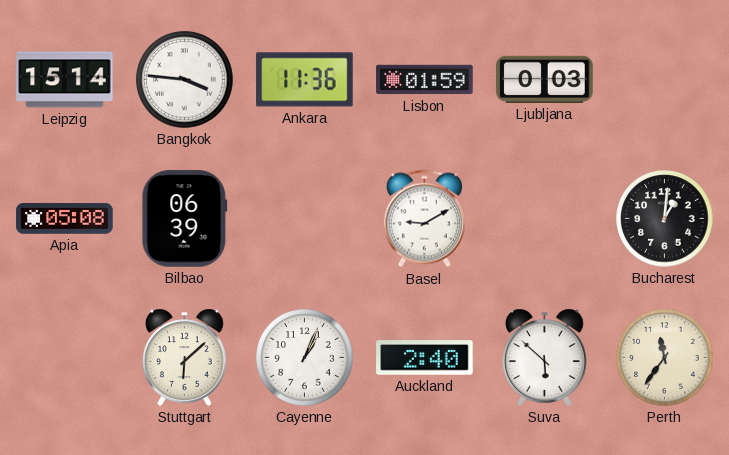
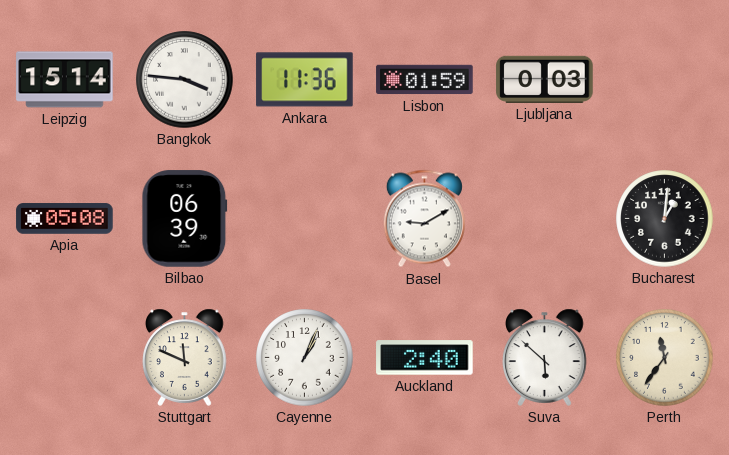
Stuttgart: 6:08 -> 11:49 (185, 357)
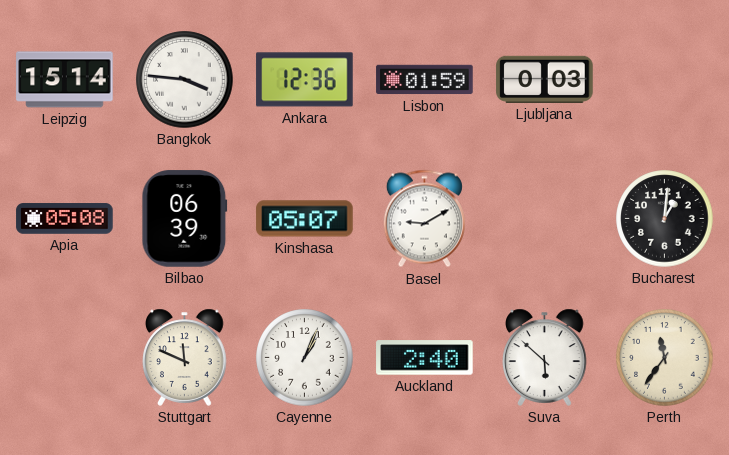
Ankara: 11:36 -> 12:36 (305, 80)
Kinshasa: none -> 05:07 (305, 219)
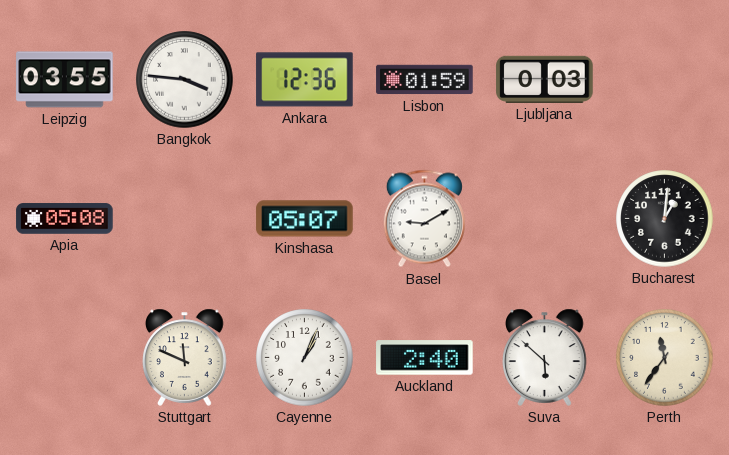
Leipzig: 15:14 -> 03:55 (65, 80)
Bilbao: 06:39 -> none (185, 219)
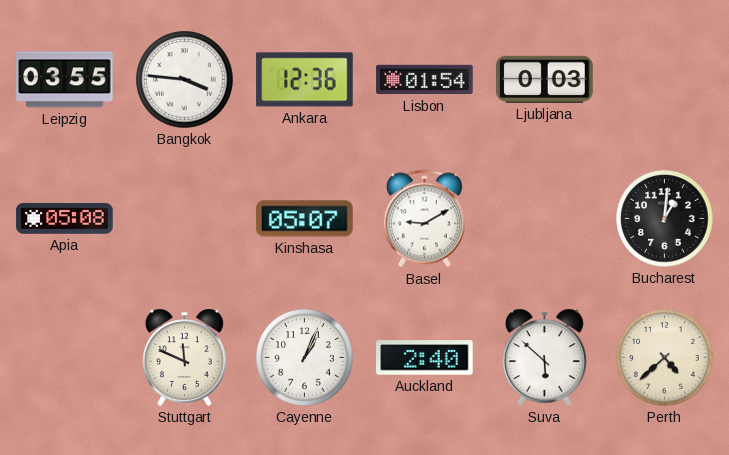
Lisbon: 01:59 -> 01:54 (425, 80)
Perth: 11:36 -> 4:38 (665, 358)
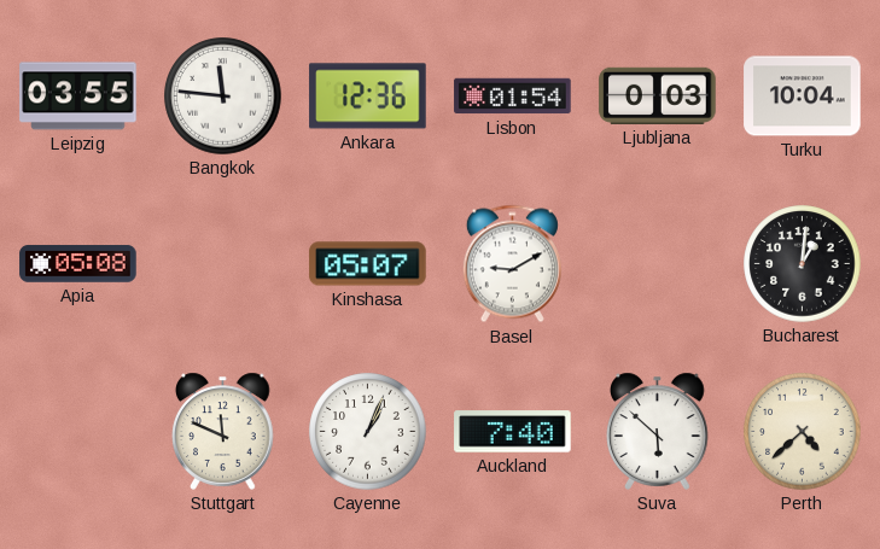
Bangkok: 3:46 -> 11:46 (223, 97)
Turku: none -> 10:04 (803, 97)
Auckland: 2:40 -> 7:40 (513, 432)
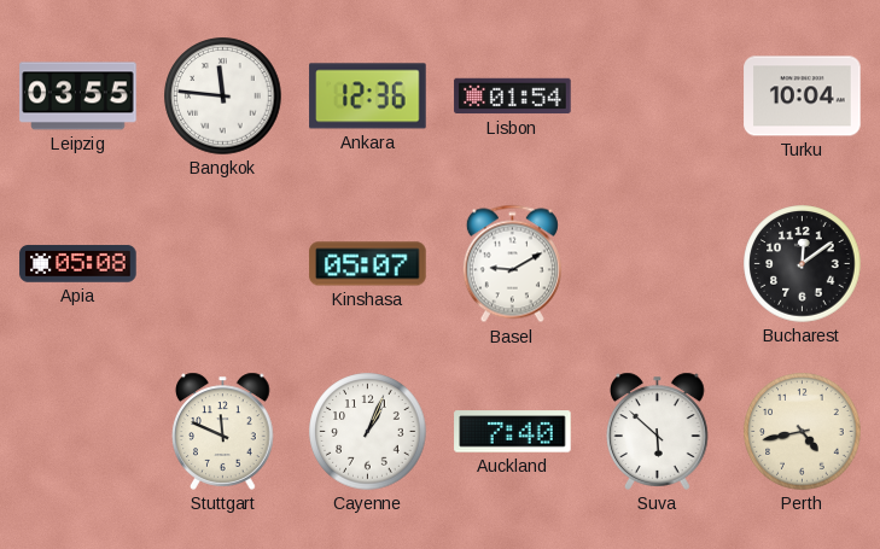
Ljubljana: 0:03 -> none (658, 95)
Bucharest: 1:01 -> 12:09 (803, 264)
Perth: 4:38 -> 4:43 (803, 432)
